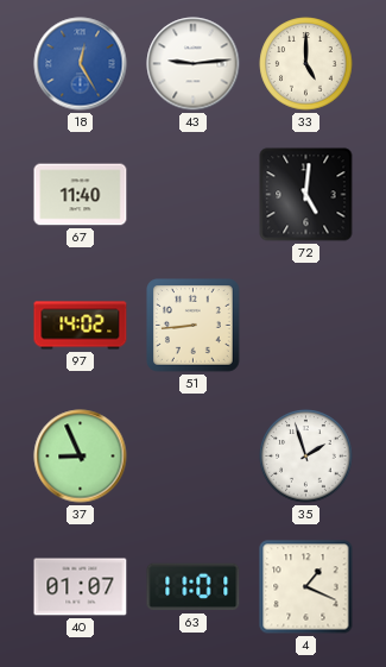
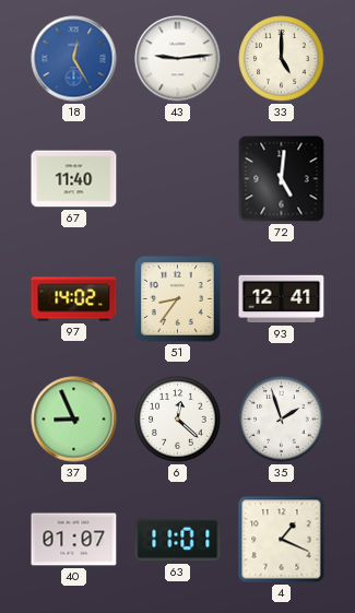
51: 8:44 -> 8:36 (178, 299)
93: none -> 12:41 (282, 299)
6: none -> 12:22 (178, 420)
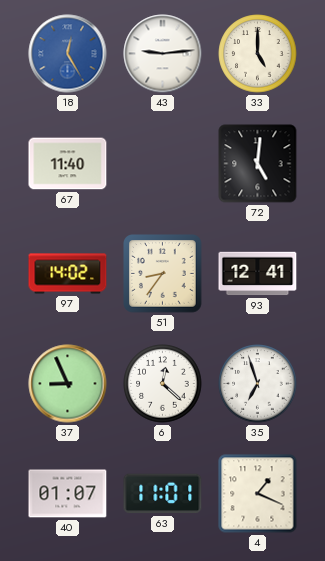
35: 1:57 -> 6:57 (258, 384)
